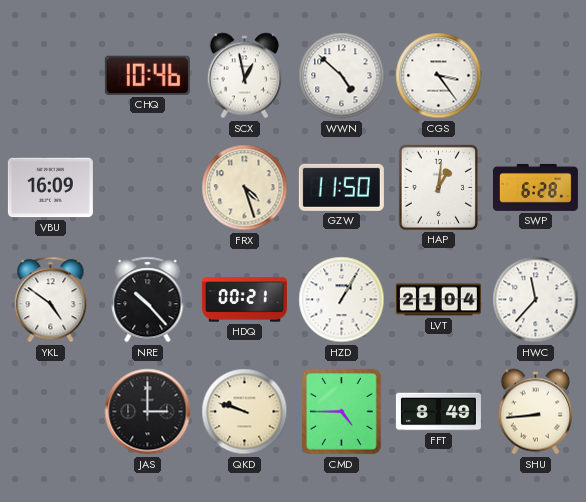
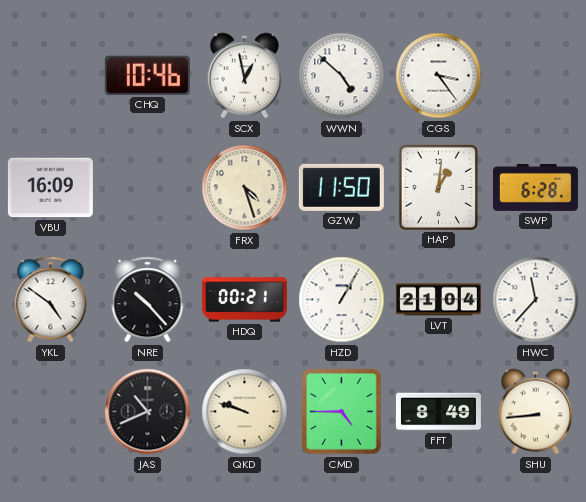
JAS: 3:00 -> 10:41 (148, 412)
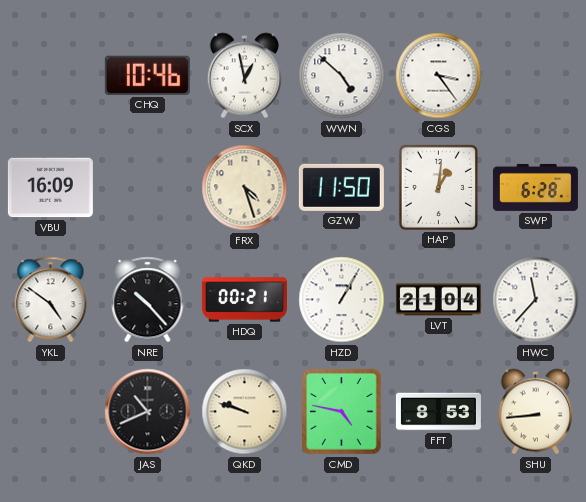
CMD: 4:45 -> 4:47 (342, 412)
FFT: 8:49 -> 8:53 (438, 412)
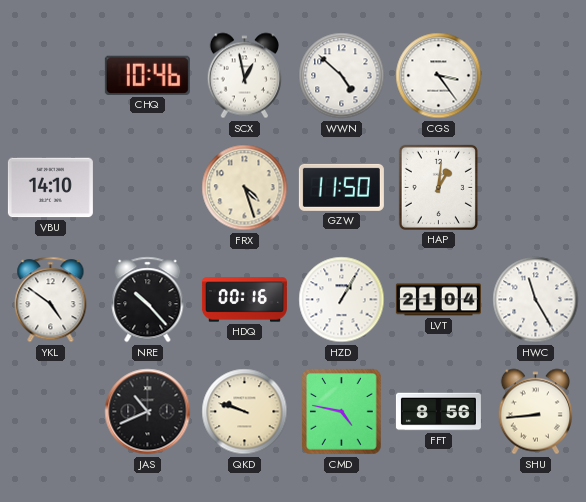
VBU: 16:09 -> 14:10 (50, 188)
SWP: 6:28 -> none (535, 187)
HDQ: 00:21 -> 00:16 (244, 300)
HWC: 11:37 -> 11:25 (536, 300)
FFT: 8:53 -> 8:56 (438, 412)
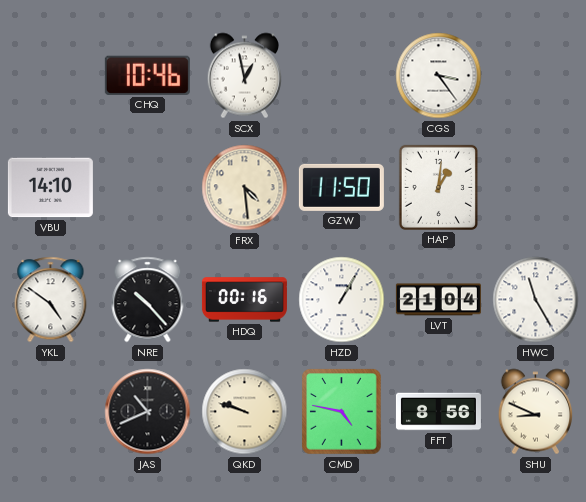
WWN: 4:52 -> none (342, 76)
FRX: 4:27 -> 4:29 (245, 188)
SHU: 8:44 -> 8:49 (535, 412)
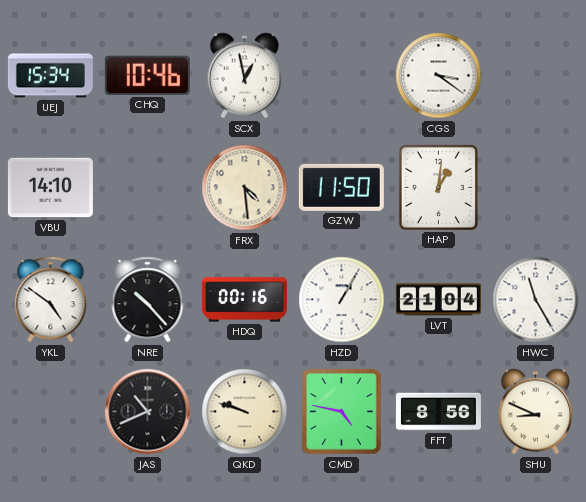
UEJ: none -> 15:34 (50, 76)
CGS: 3:24 -> 3:21 (439, 76)
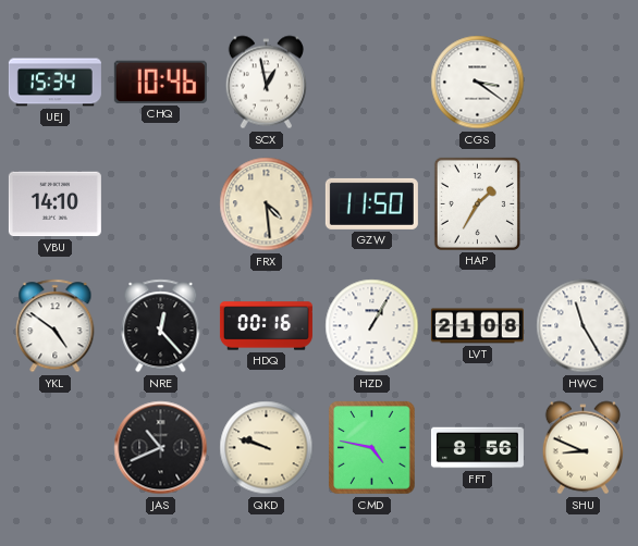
HAP: 1:01 -> 1:35 (477, 203)
NRE: 10:23 -> 12:23 (161, 326)
LVT: 21:04 -> 21:08 (477, 326)
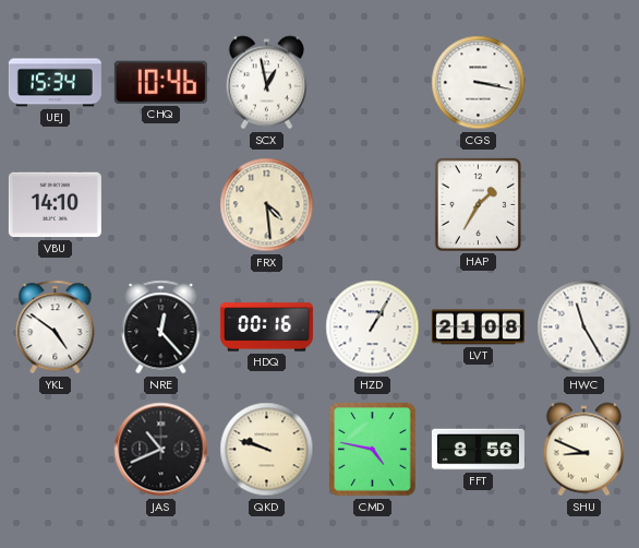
CGS: 3:21 -> 3:17 (479, 83)
GZW: 11:50 -> none (371, 203)
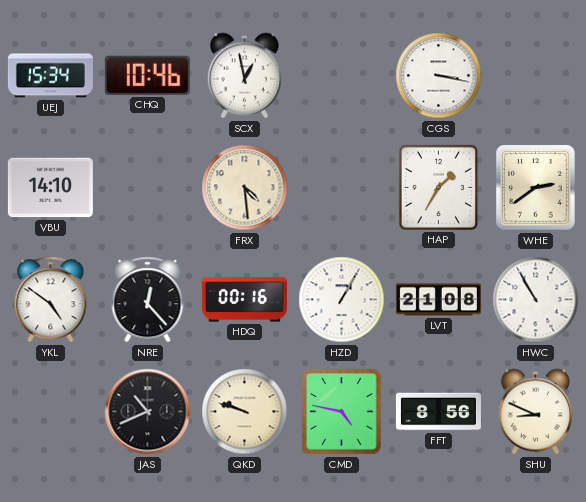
WHE: none -> 2:39 (536, 188)
HWC: 11:25 -> 10:55 (536, 300)
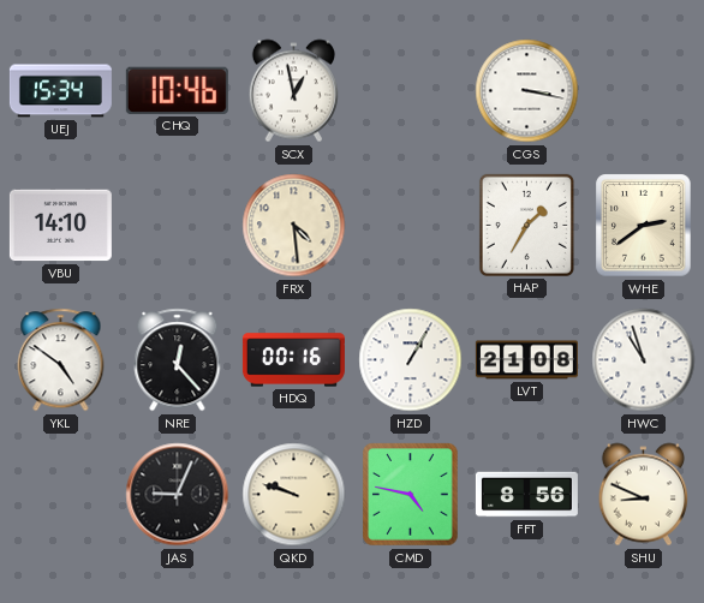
HWC: 10:55 -> 10:57 (644, 360)
JAS: 10:41 -> 9:04 (178, 495)
